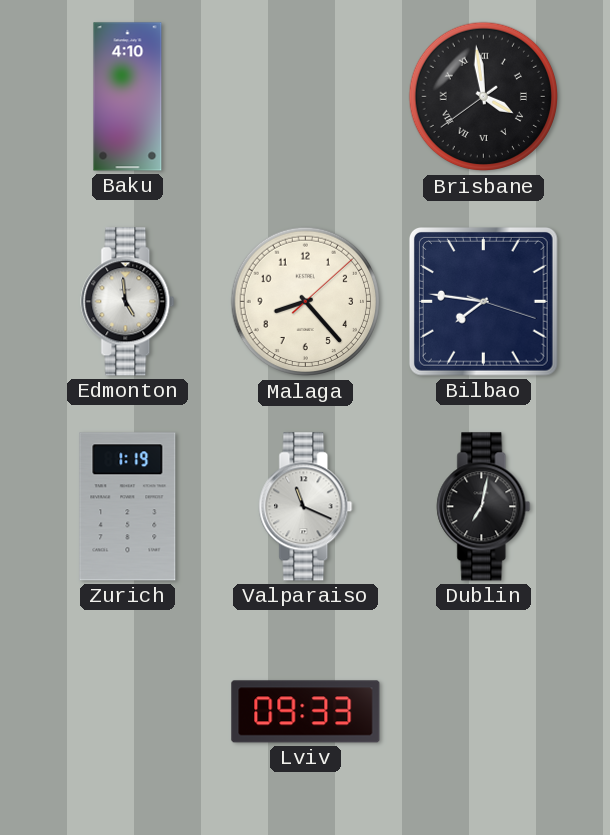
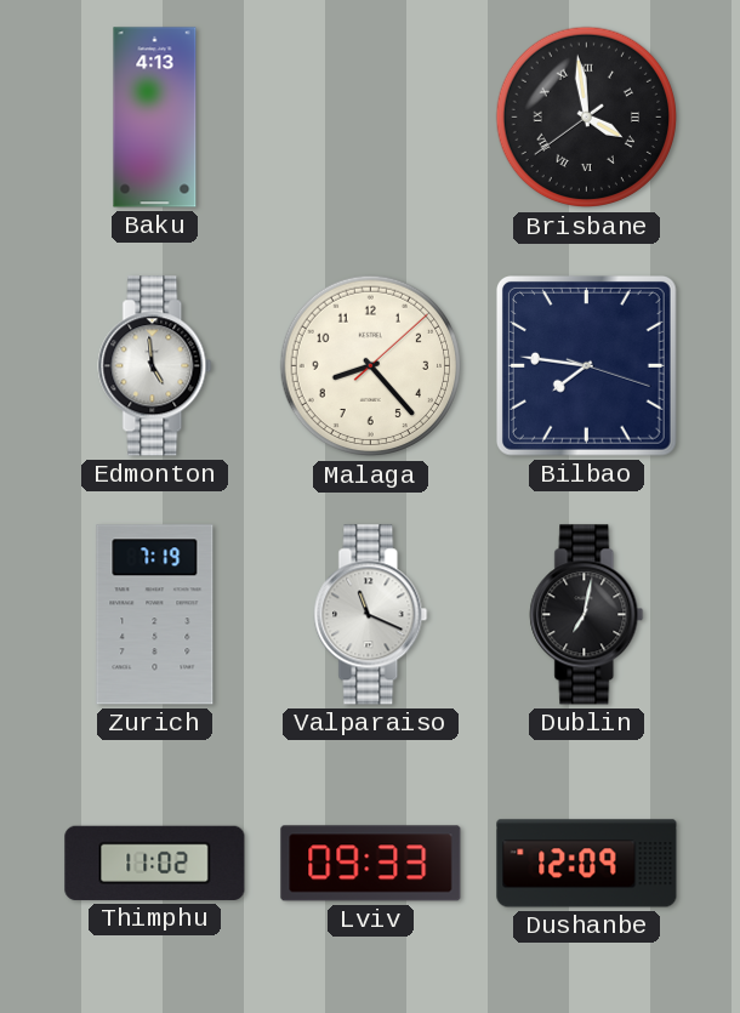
Baku: 4:10 -> 4:13 (155, 118)
Zurich: 1:19 -> 7:19 (155, 615)
Thimphu: none -> 11:02 (155, 863)
Dushanbe: none -> 12:09 (587, 864)
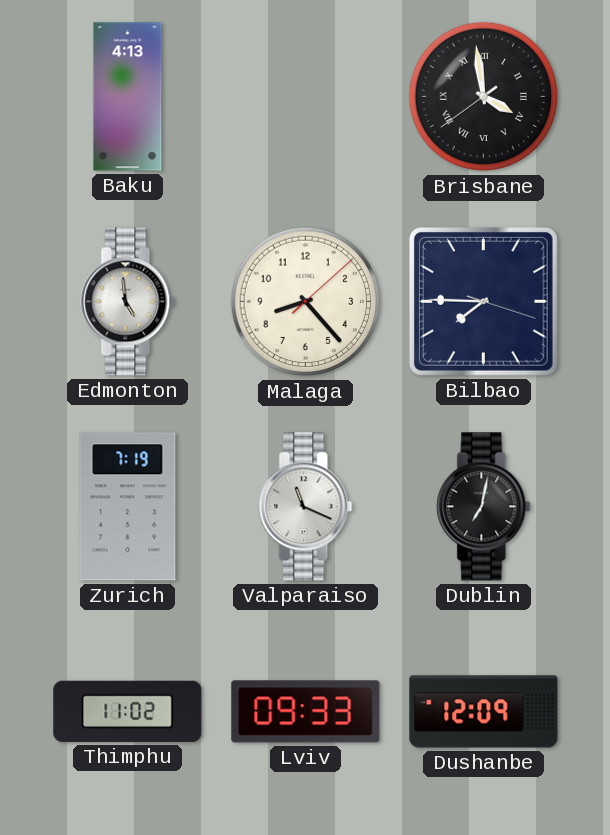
Bilbao: 7:46 -> 7:45 (483, 301)
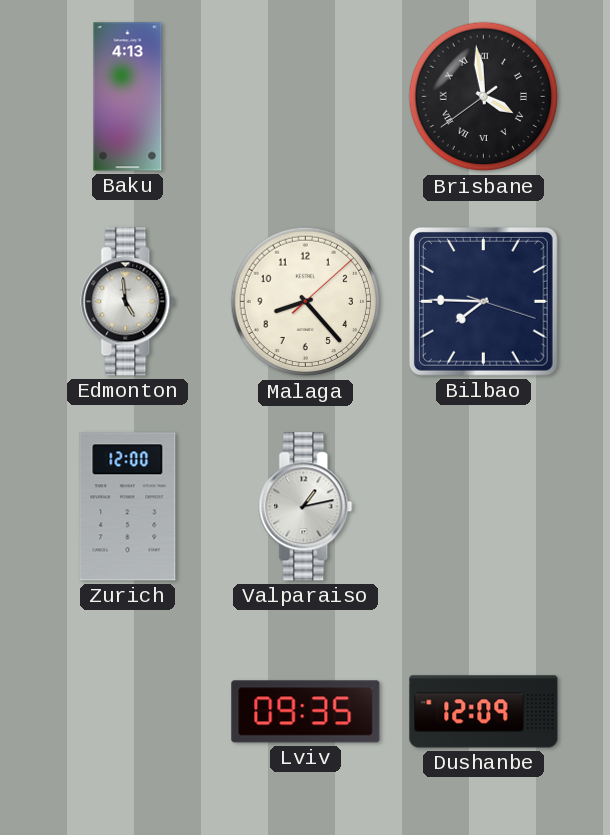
Zurich: 7:19 -> 12:00 (128, 507)
Valparaiso: 11:19 -> 1:13 (306, 507)
Dublin: 7:02 -> none (484, 507)
Thimphu: 11:02 -> none (128, 711)
Lviv: 09:33 -> 09:35 (306, 712)
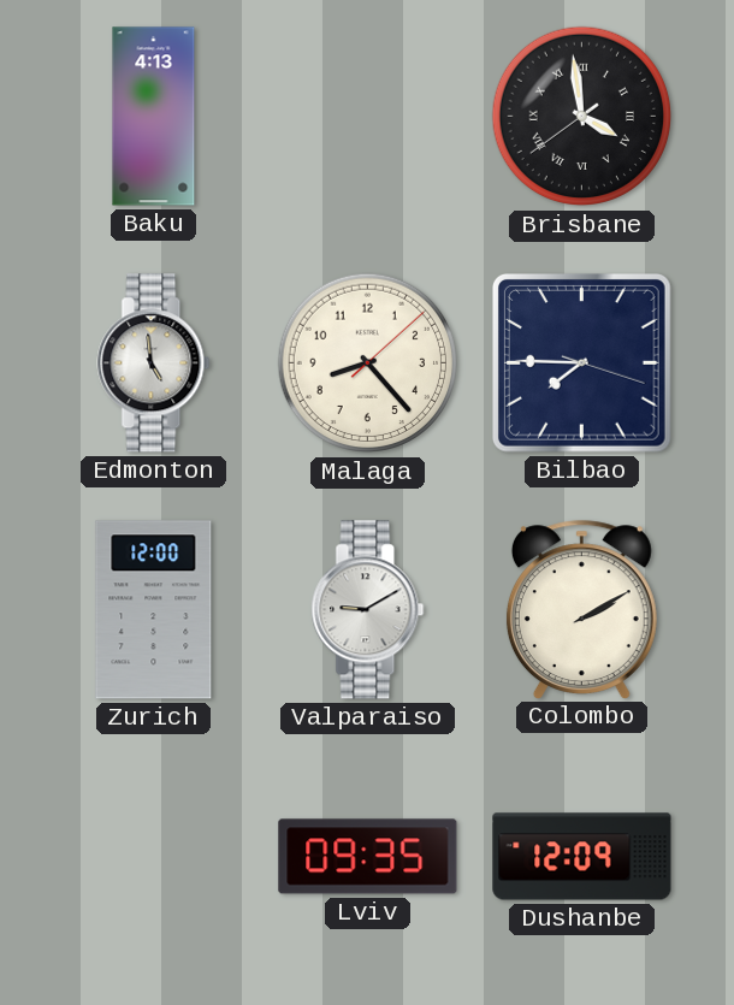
Valparaiso: 1:13 -> 9:10 (368, 610)
Colombo: none -> 2:10 (581, 609)
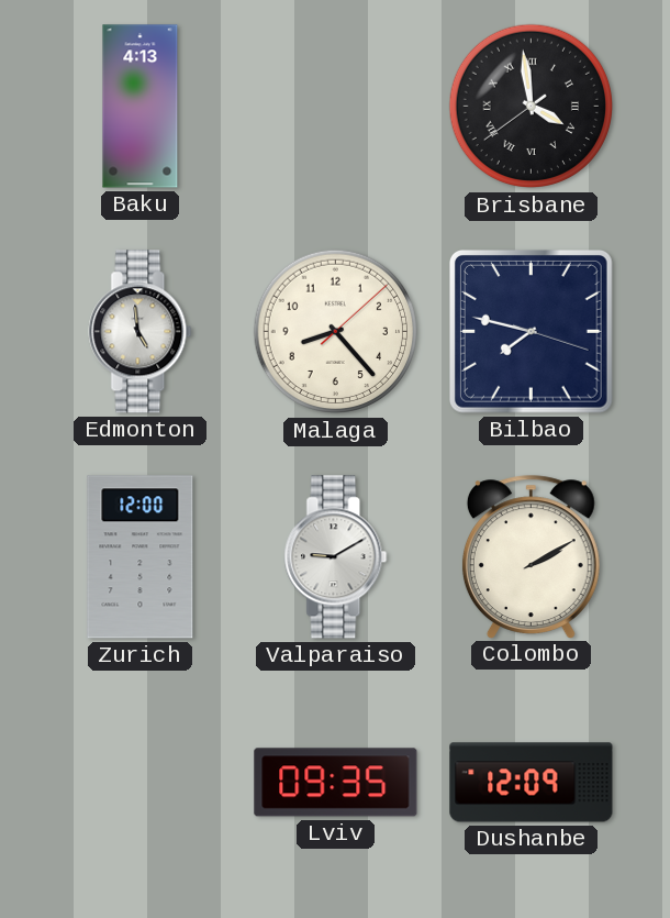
Bilbao: 7:45 -> 7:47 (531, 331)
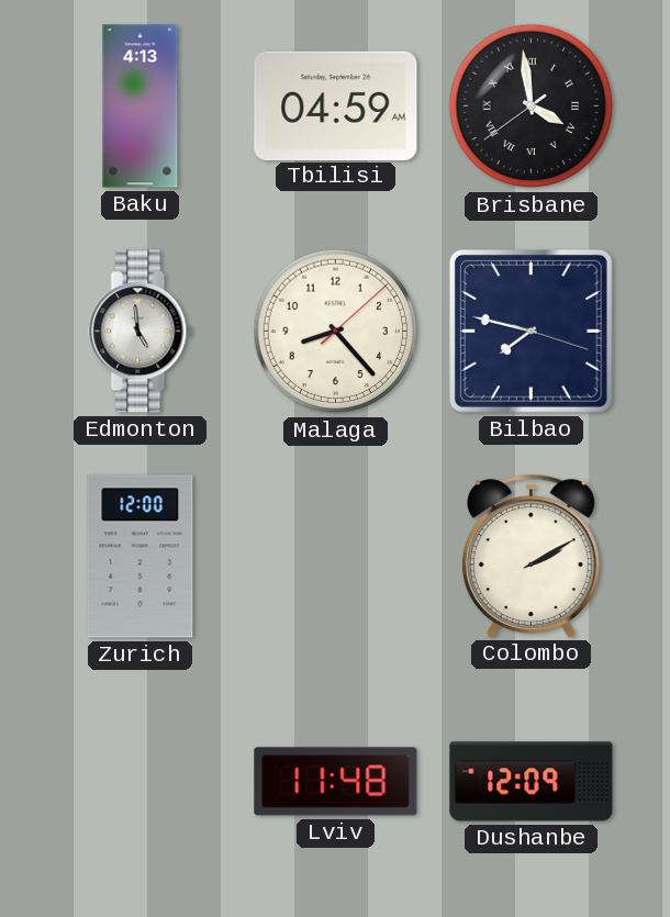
Tbilisi: none -> 04:59 (336, 105)
Valparaiso: 9:10 -> none (336, 557)
Lviv: 09:35 -> 11:48 (336, 782)
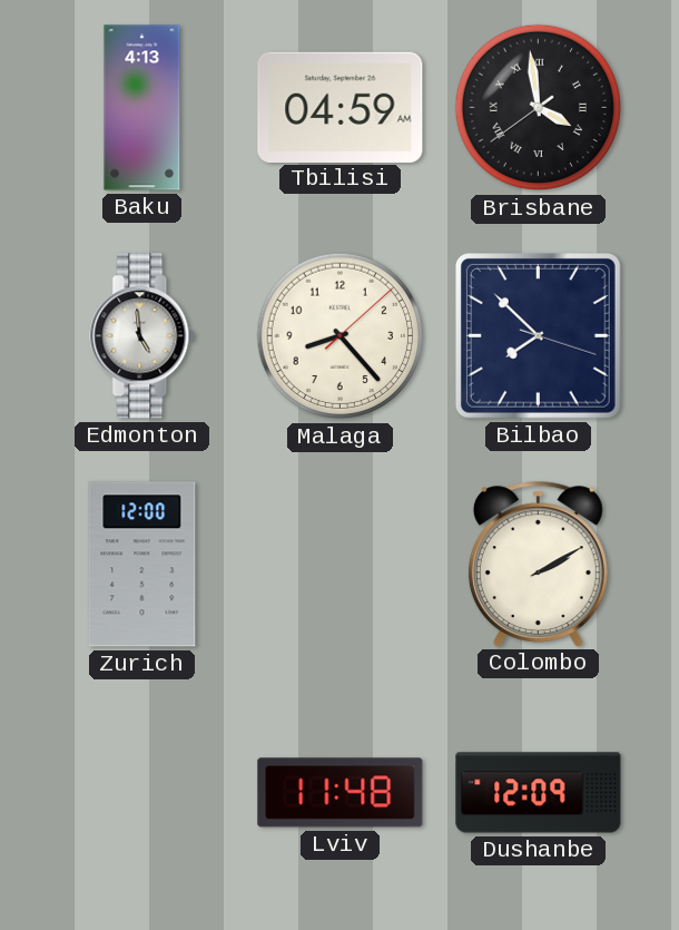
Bilbao: 7:47 -> 7:52 (538, 335)
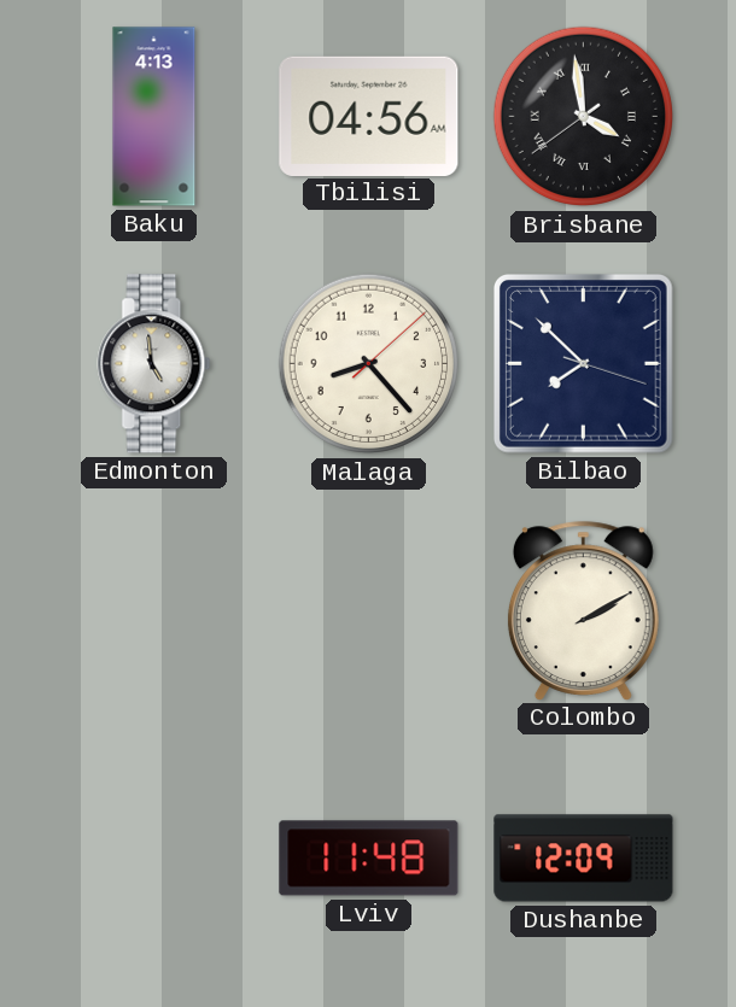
Tbilisi: 04:59 -> 04:56 (369, 116)
Zurich: 12:00 -> none (142, 565)
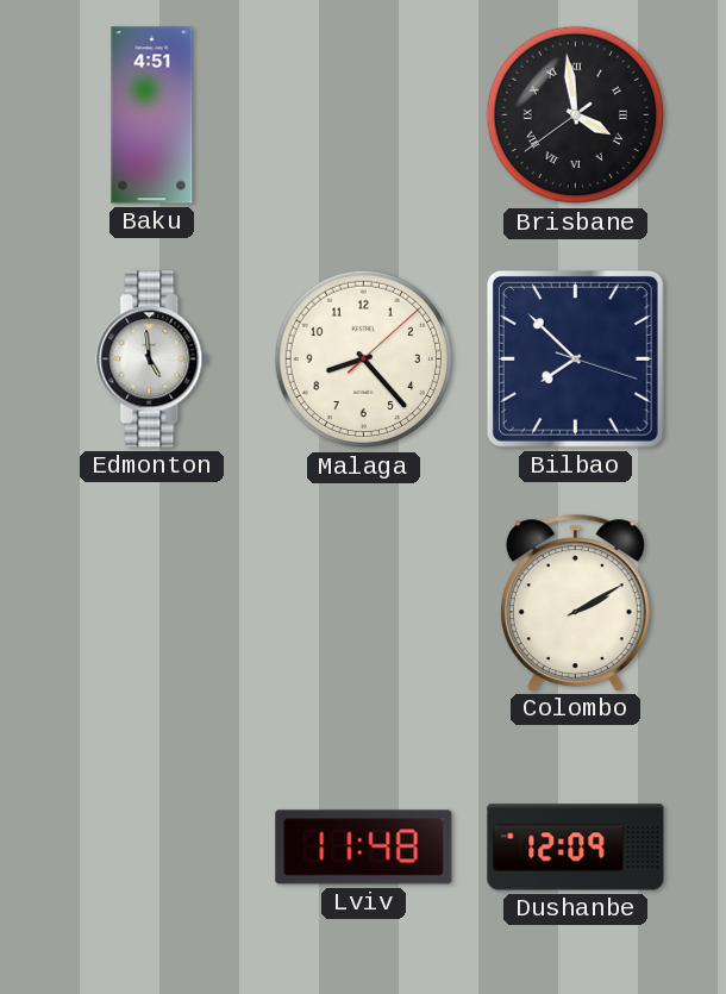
Baku: 4:13 -> 4:51 (152, 115)
Tbilisi: 04:56 -> none (369, 116)
